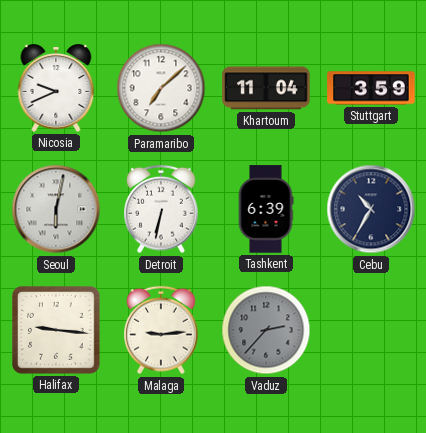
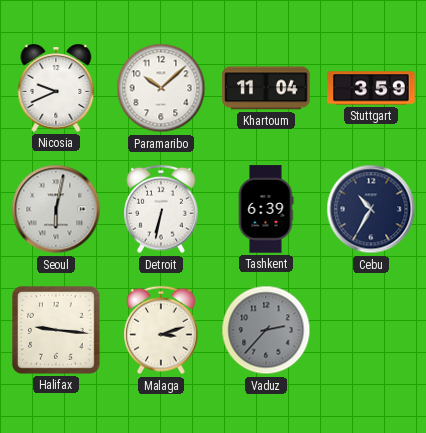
Paramaribo: 7:08 -> 10:08 (161, 88)
Malaga: 9:14 -> 3:12 (161, 330)
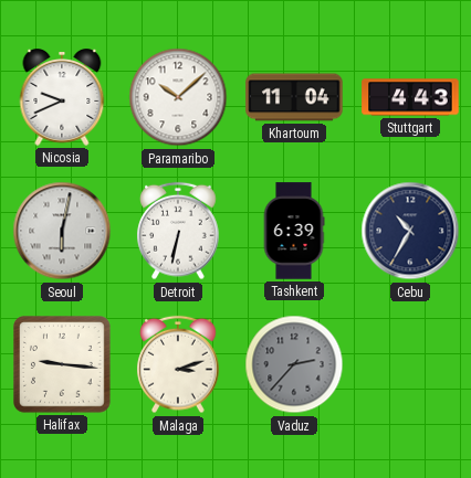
Stuttgart: 3:59 -> 4:43 (410, 97)
